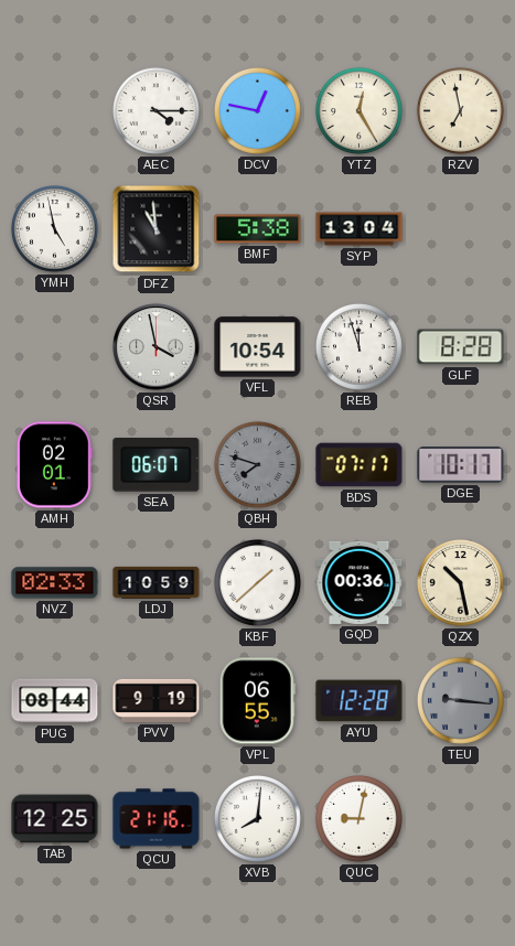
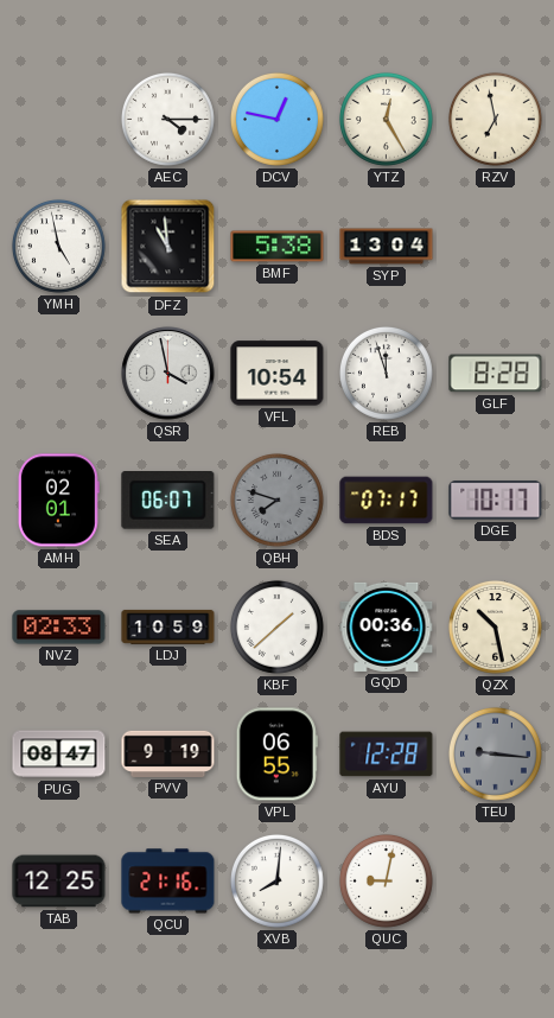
PUG: 08:44 -> 08:47 (59, 755)
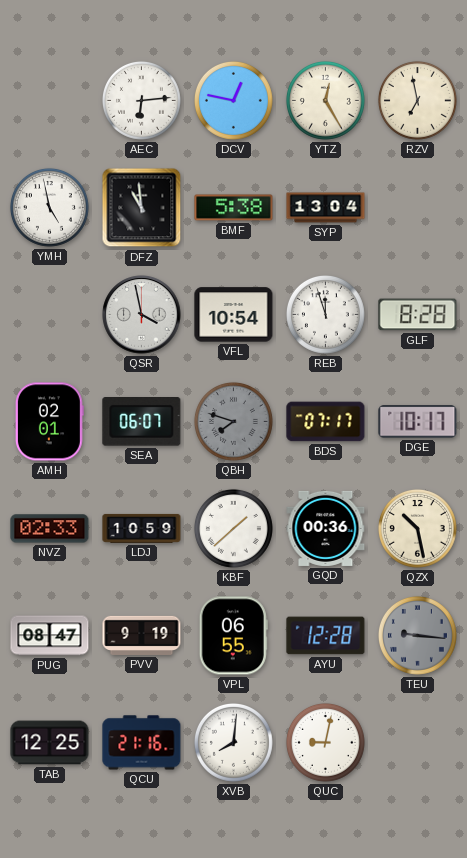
AEC: 4:15 -> 6:14 (141, 100)
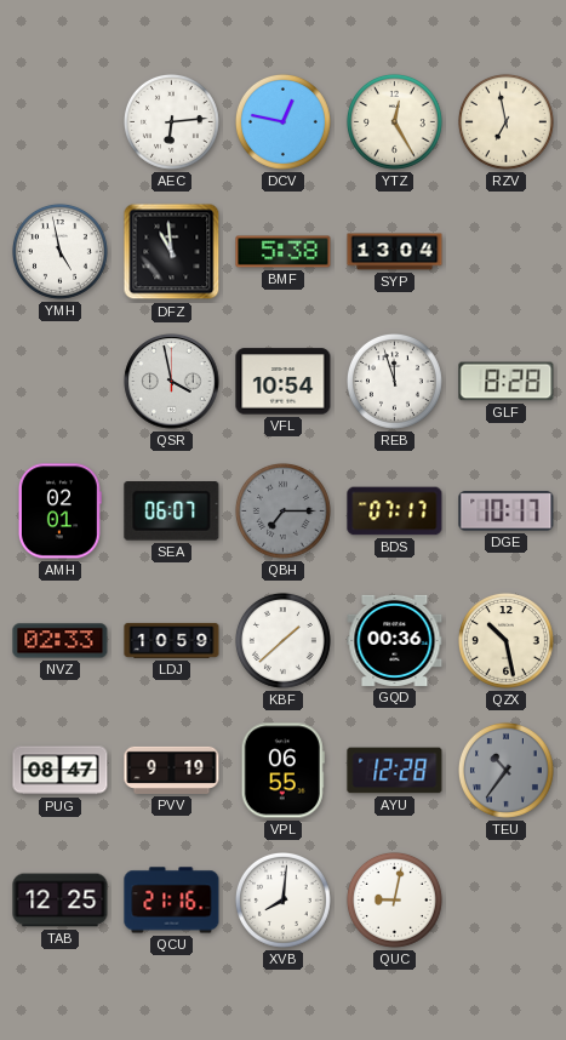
QBH: 7:48 -> 7:15 (282, 510)
TEU: 9:16 -> 10:36 (505, 770)
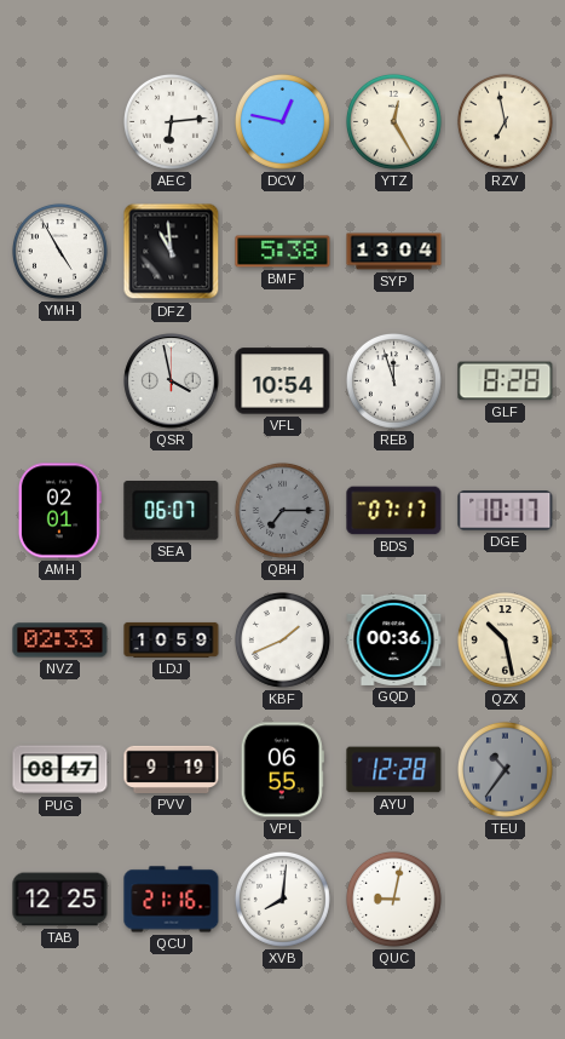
YMH: 4:58 -> 4:55 (59, 251)
KBF: 1:38 -> 1:41 (282, 639)
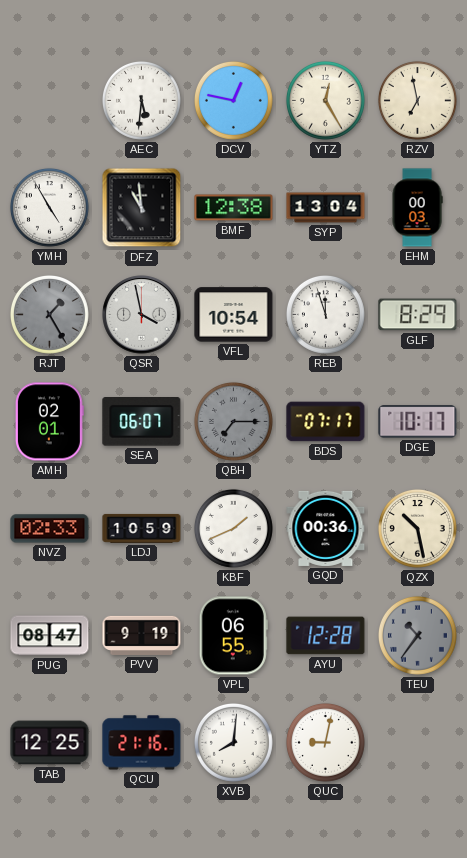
AEC: 6:14 -> 5:31 (141, 100)
BMF: 5:38 -> 12:38 (234, 208)
EHM: none -> 00:03 (417, 208)
RJT: none -> 1:25 (49, 314)
GLF: 8:28 -> 8:29 (418, 315)
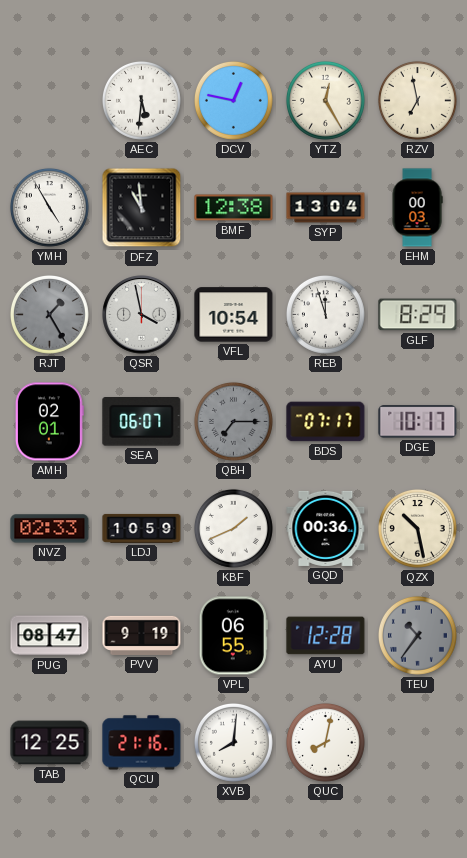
QUC: 9:02 -> 8:02 (325, 742)
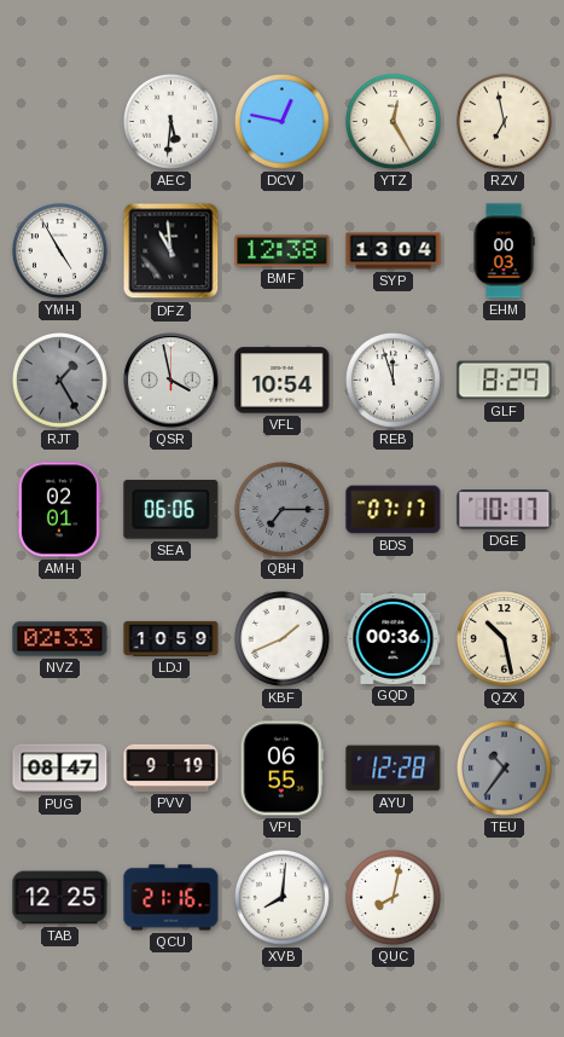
SEA: 06:07 -> 06:06 (171, 510)
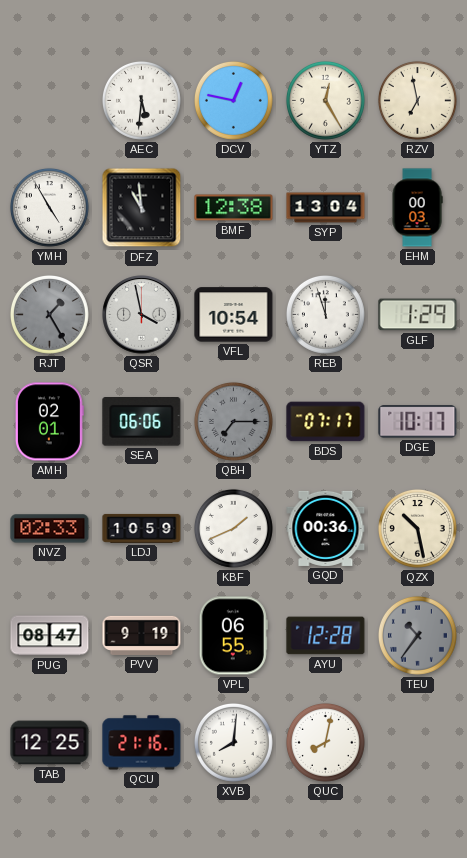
GLF: 8:29 -> 1:29 (418, 315)
